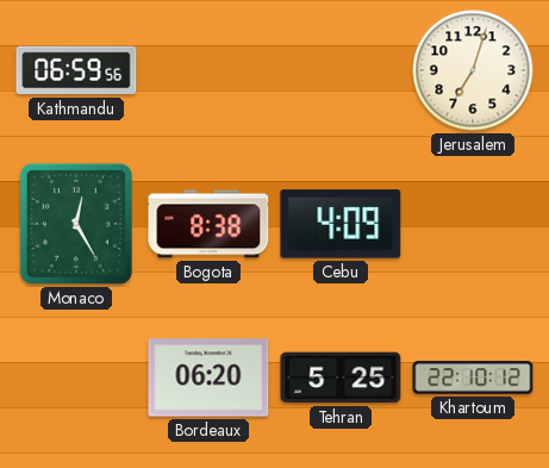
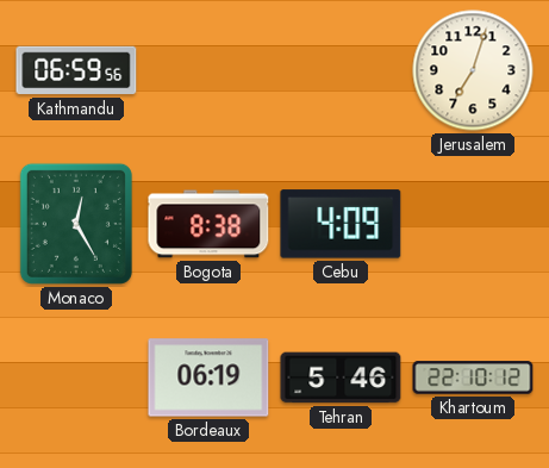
Bordeaux: 06:20 -> 06:19 (208, 377)
Tehran: 5:25 -> 5:46 (341, 377)
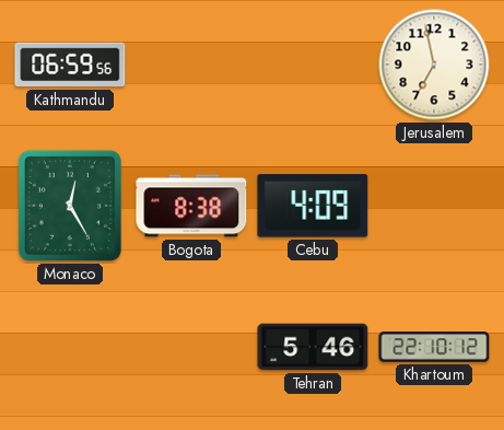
Jerusalem: 7:03 -> 6:58 (434, 65)
Bordeaux: 06:19 -> none (208, 377)
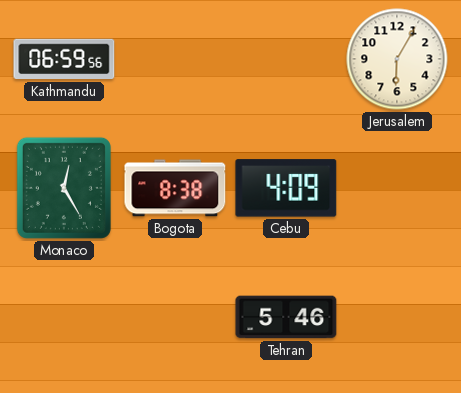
Jerusalem: 6:58 -> 6:05 (397, 59)
Khartoum: 22:10 -> none (434, 347)
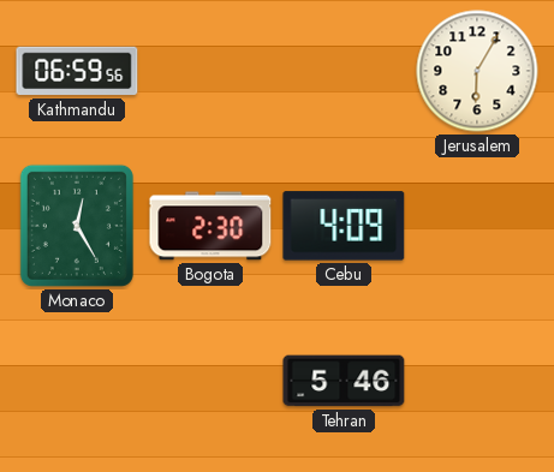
Bogota: 8:38 -> 2:30 (210, 226)
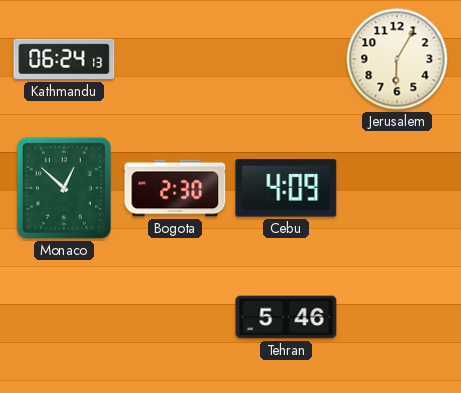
Kathmandu: 06:59 -> 06:24 (64, 59)
Monaco: 12:25 -> 12:52 (64, 188)
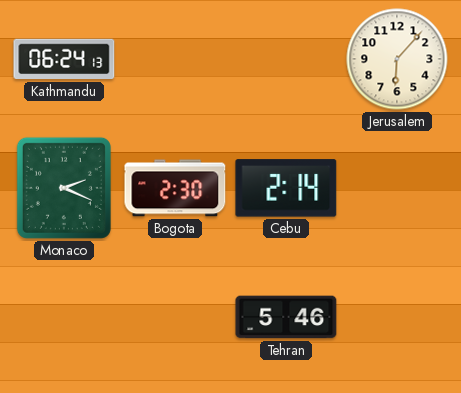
Jerusalem: 6:05 -> 6:07 (397, 59)
Monaco: 12:52 -> 2:19 (64, 188)
Cebu: 4:09 -> 2:14 (286, 188)
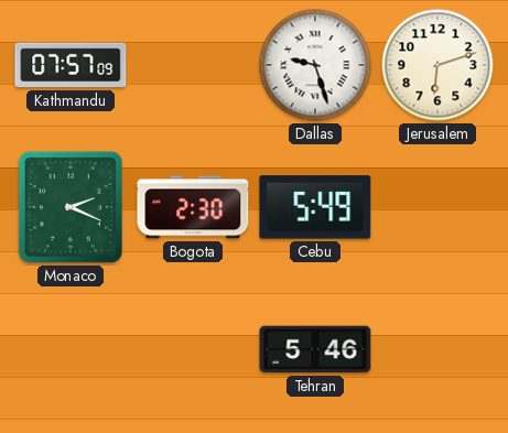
Kathmandu: 06:24 -> 07:57 (71, 65)
Dallas: none -> 9:27 (315, 65)
Jerusalem: 6:07 -> 6:12 (437, 65)
Cebu: 2:14 -> 5:49 (315, 207)
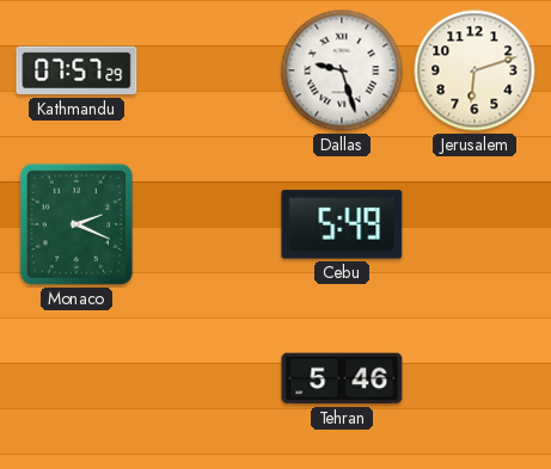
Kathmandu: 07:57:09 -> 07:57:29 (76, 70)
Bogota: 2:30 -> none (193, 207)
